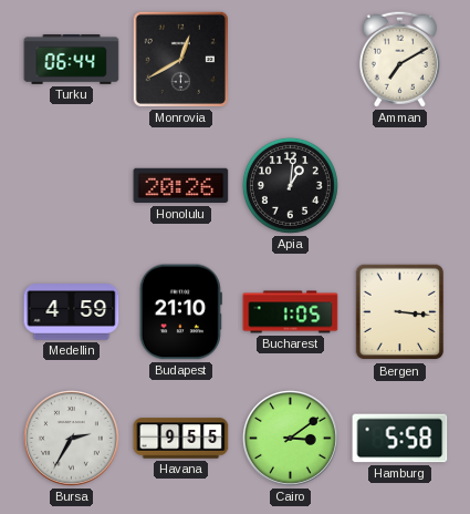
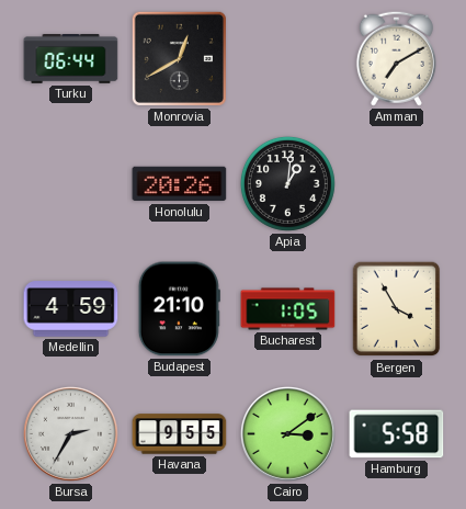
Bergen: 3:16 -> 3:55 (397, 309)
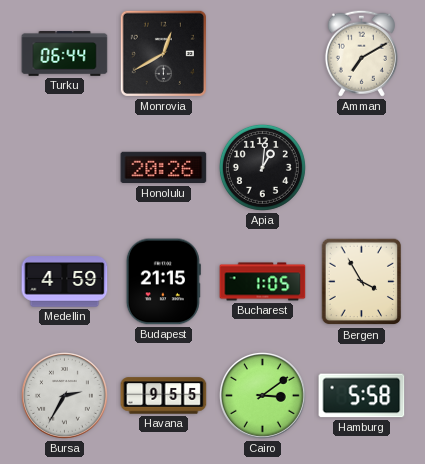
Budapest: 21:10 -> 21:15 (163, 282)
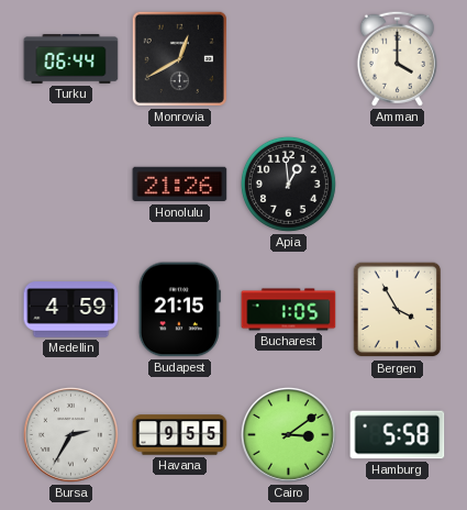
Amman: 7:10 -> 4:00 (397, 58)
Honolulu: 20:26 -> 21:26 (180, 185)
Apia: 1:01 -> 12:59 (288, 184)
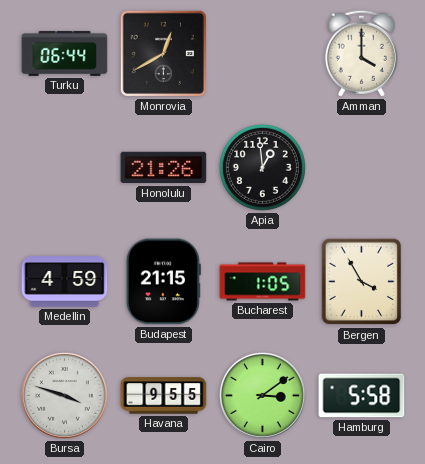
Bursa: 2:35 -> 3:48 (64, 395)
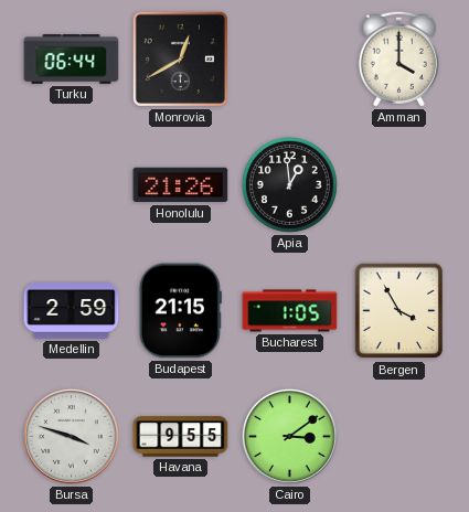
Medellin: 4:59 -> 2:59 (72, 311)
Hamburg: 5:58 -> none (362, 396)
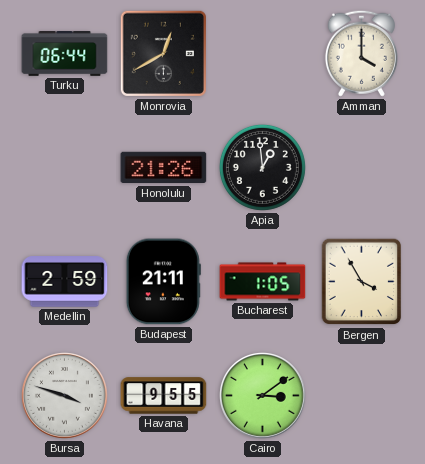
Budapest: 21:15 -> 21:11 (163, 282)
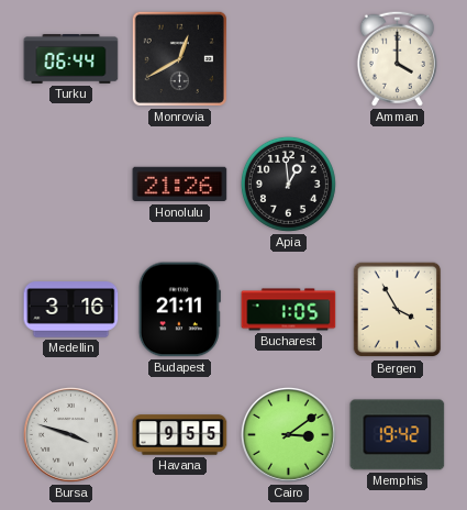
Medellin: 2:59 -> 3:16 (71, 310)
Memphis: none -> 19:42 (398, 435)
